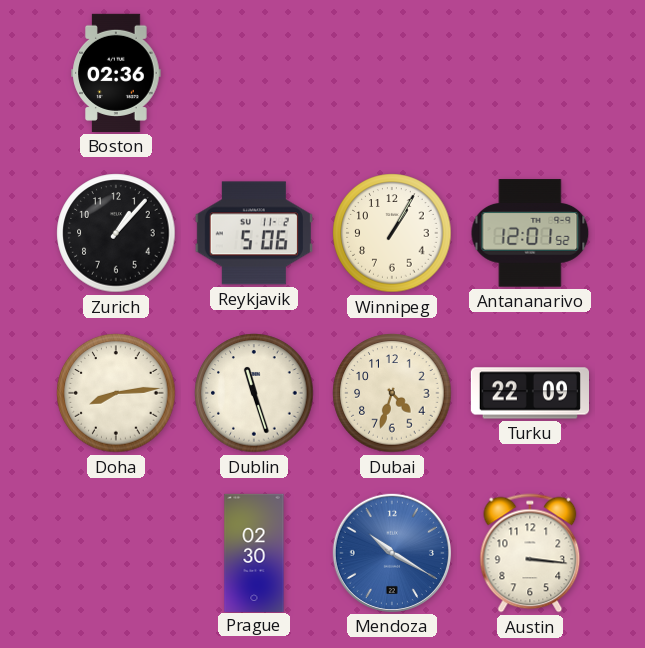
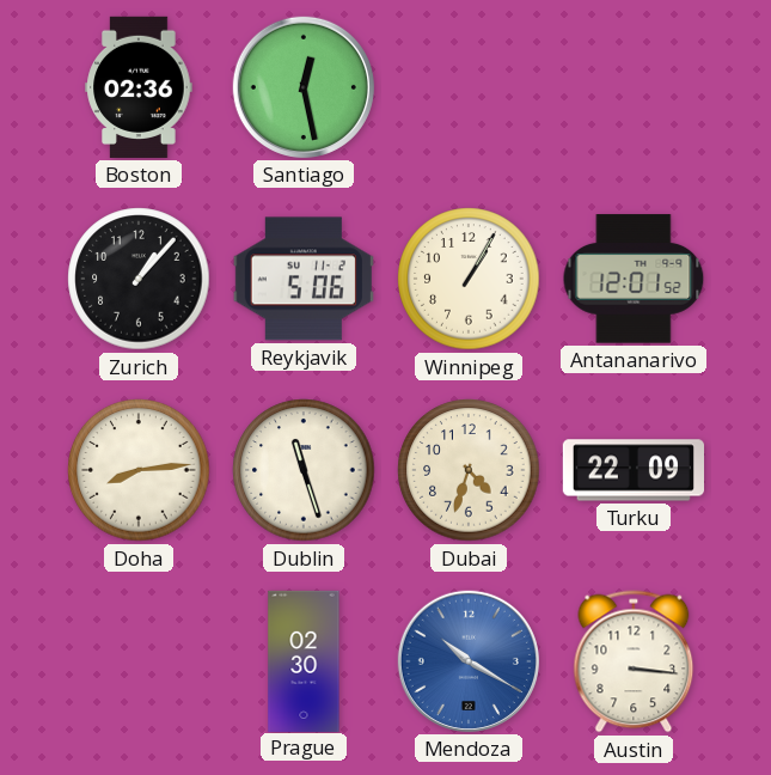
Santiago: none -> 12:28 (304, 87)
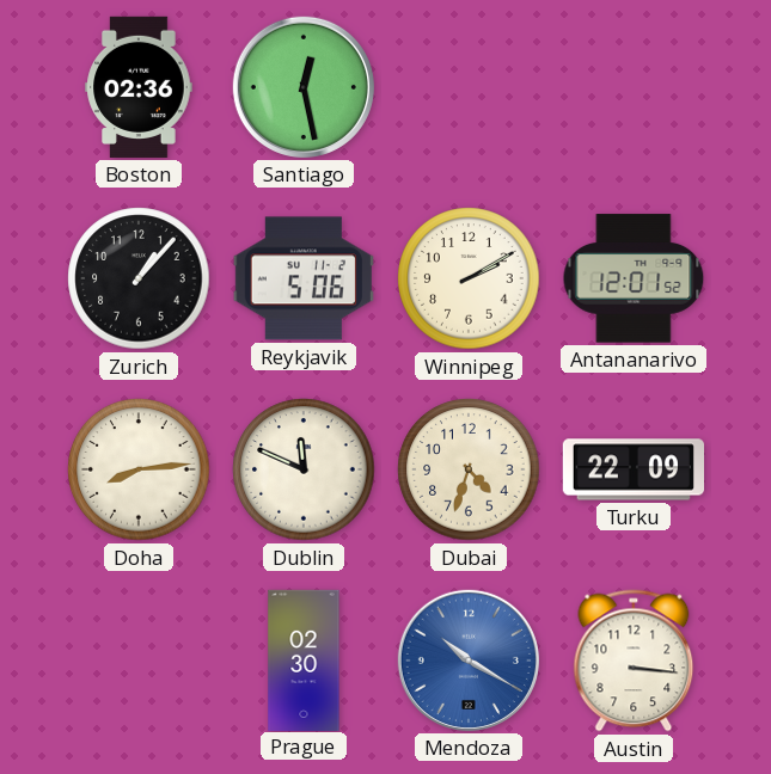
Winnipeg: 1:05 -> 2:10 (469, 278)
Dublin: 11:27 -> 11:49 (304, 469)
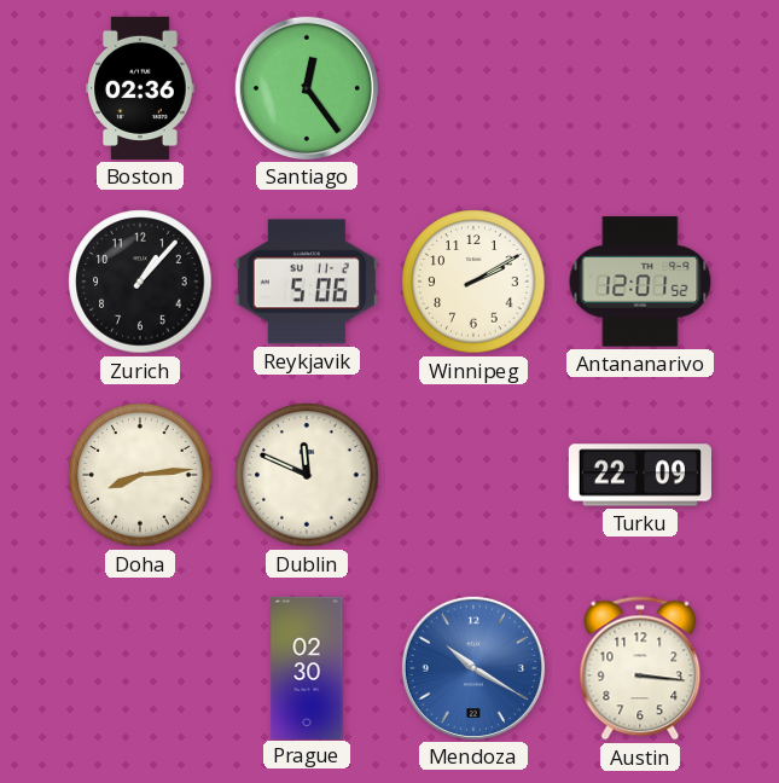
Santiago: 12:28 -> 12:24 (307, 88)
Dubai: 4:33 -> none (469, 469)
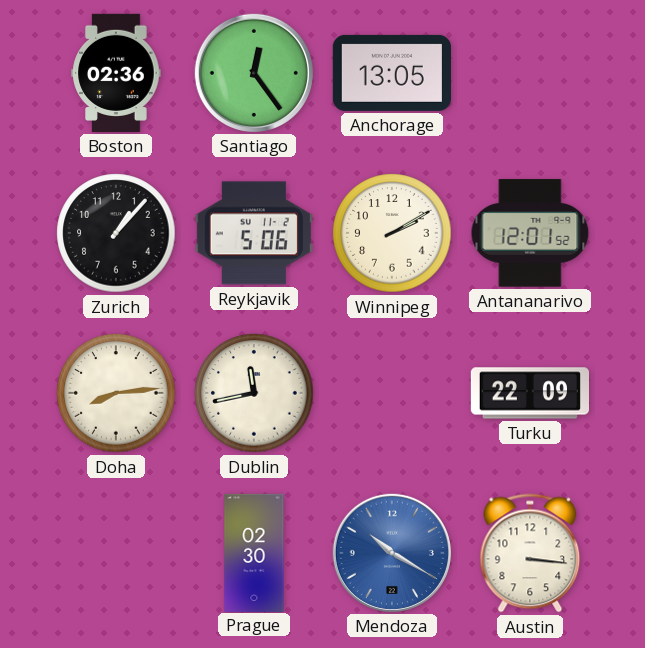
Anchorage: none -> 13:05 (392, 73)
Dublin: 11:49 -> 11:43 (254, 393)
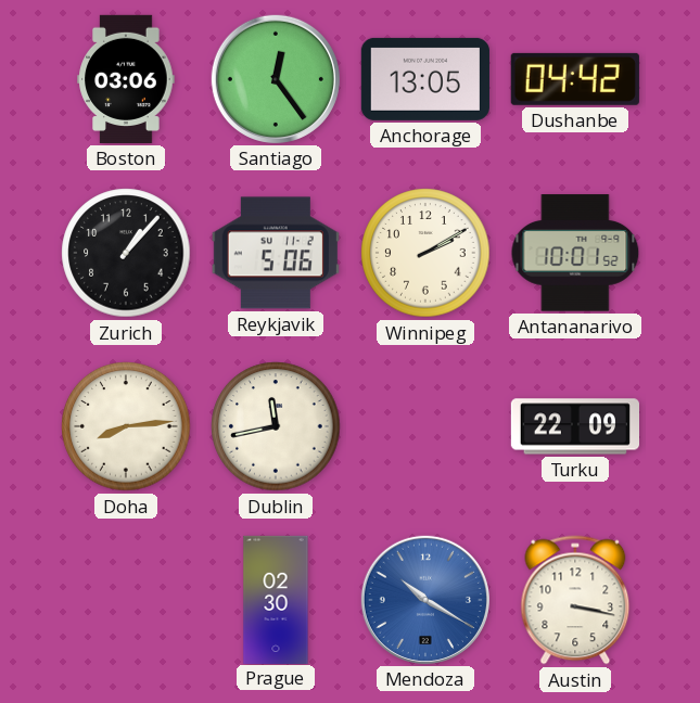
Boston: 02:36 -> 03:06 (126, 79)
Dushanbe: none -> 04:42 (575, 79)
Antananarivo: 12:01 -> 10:01 (575, 253)
Austin: 3:16 -> 3:17 (575, 600)
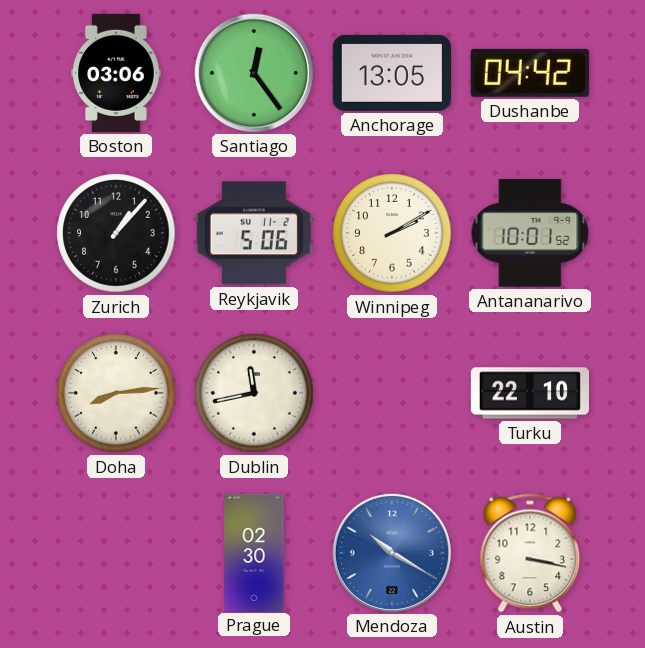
Turku: 22:09 -> 22:10 (529, 393)
